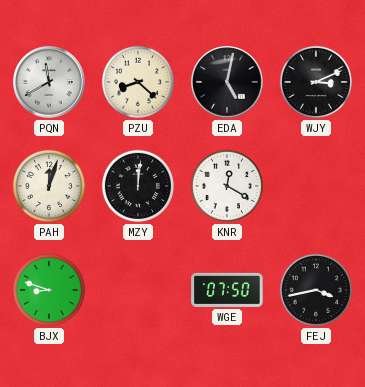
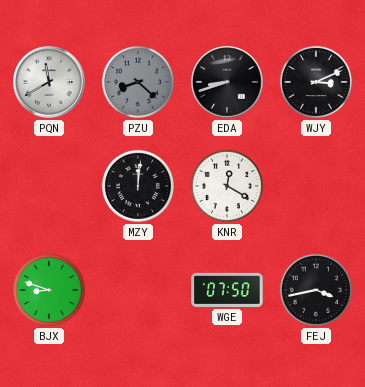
PZU dial: cream -> grey (138, 82)
EDA: 5:02 -> 8:42 (227, 82)
PAH: 12:03 -> none (49, 186)
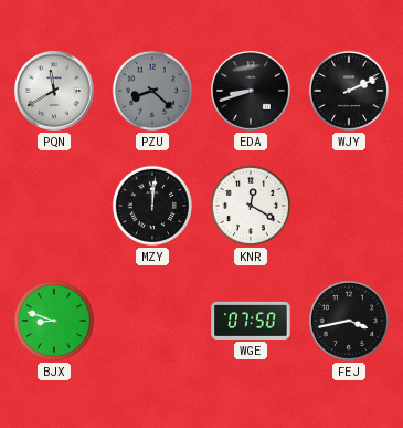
WJY: 3:11 -> 2:11 (349, 91)
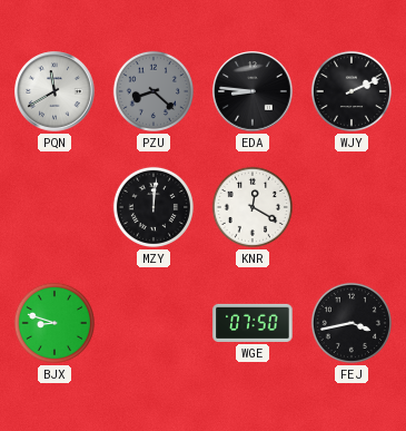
EDA: 8:42 -> 8:46 (252, 91)
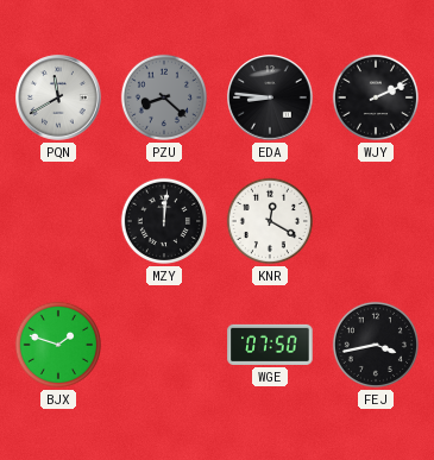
BJX: 8:48 -> 1:48 (58, 345)
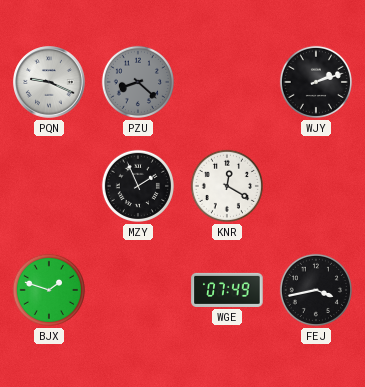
PQN: 11:40 -> 9:19 (49, 82)
EDA: 8:46 -> none (270, 97)
WJY: 2:11 -> 2:12 (316, 82)
MZY: 12:01 -> 1:56 (138, 186)
WGE: 07:50 -> 07:49 (227, 290)
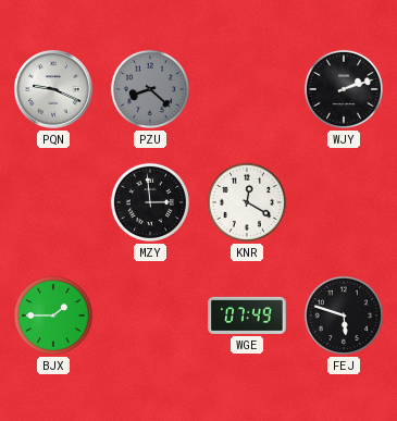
MZY: 1:56 -> 2:59 (150, 202)
BJX: 1:48 -> 1:45 (53, 315)
FEJ: 3:43 -> 5:48 (344, 315)
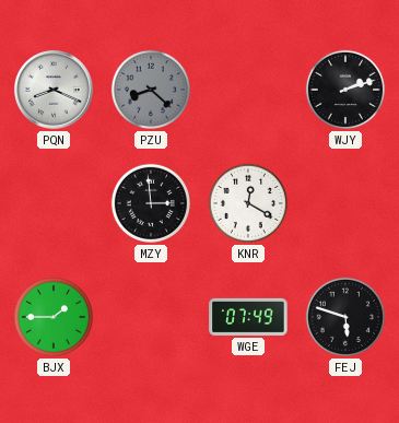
PQN: 9:19 -> 8:19 (54, 90)
